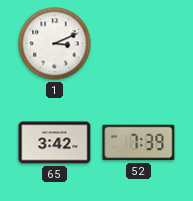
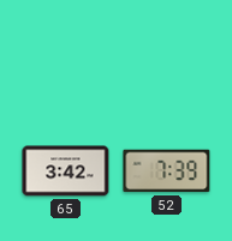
1: 3:11 -> none (55, 44)
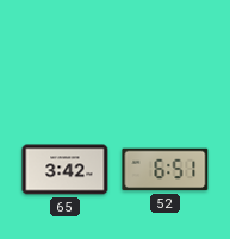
52: 7:39 -> 6:51 (166, 170)
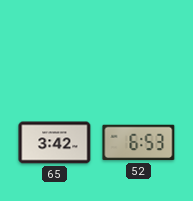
52: 6:51 -> 6:53 (139, 143)
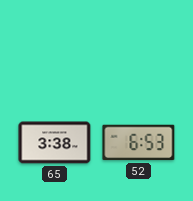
65: 3:42 -> 3:38 (55, 143)
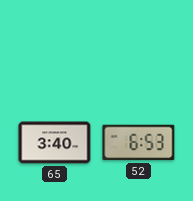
65: 3:38 -> 3:40 (55, 143)
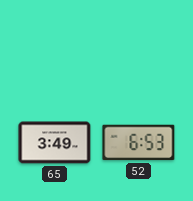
65: 3:40 -> 3:49 (55, 143)
